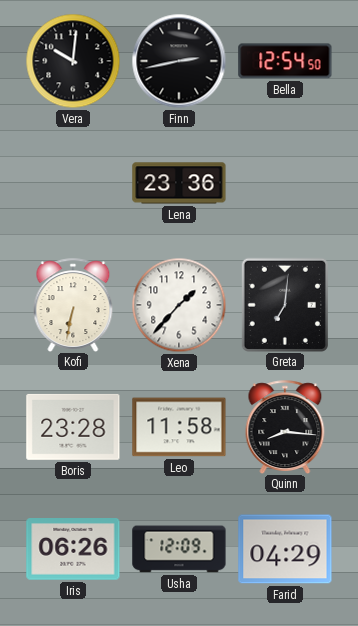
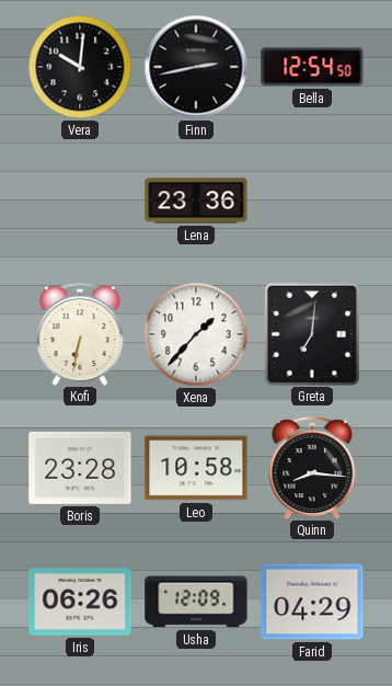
Leo: 11:58 -> 10:58 (196, 468)
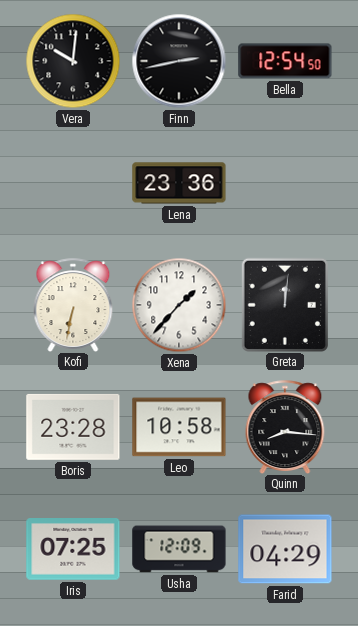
Greta: 7:01 -> 12:01 (285, 304)
Iris: 06:26 -> 07:25 (73, 550)
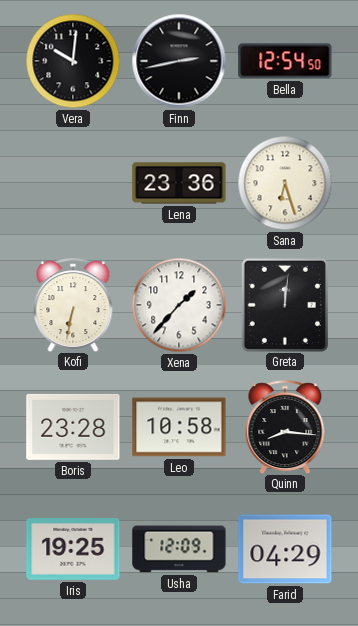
Sana: none -> 6:27 (285, 183)
Iris: 07:25 -> 19:25 (73, 550)
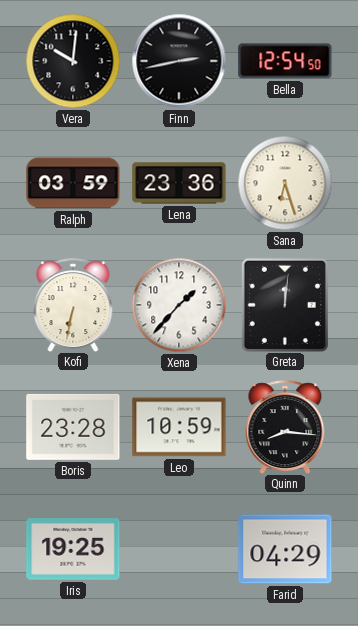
Ralph: none -> 03:59 (73, 183)
Leo: 10:58 -> 10:59 (179, 427)
Usha: 12:09 -> none (179, 549)
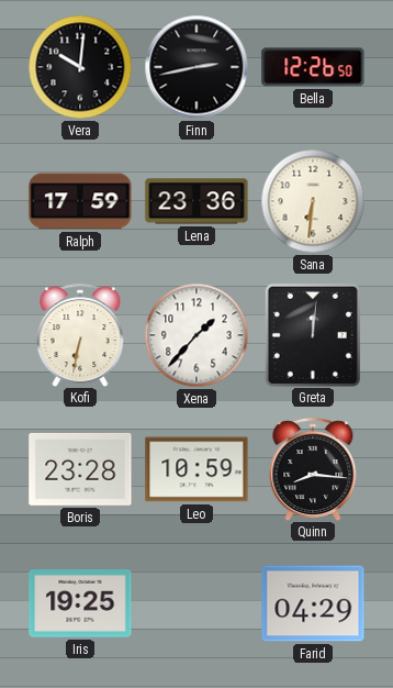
Bella: 12:54 -> 12:26 (313, 67)
Ralph: 03:59 -> 17:59 (80, 201)
Sana: 6:27 -> 6:31 (313, 201)
